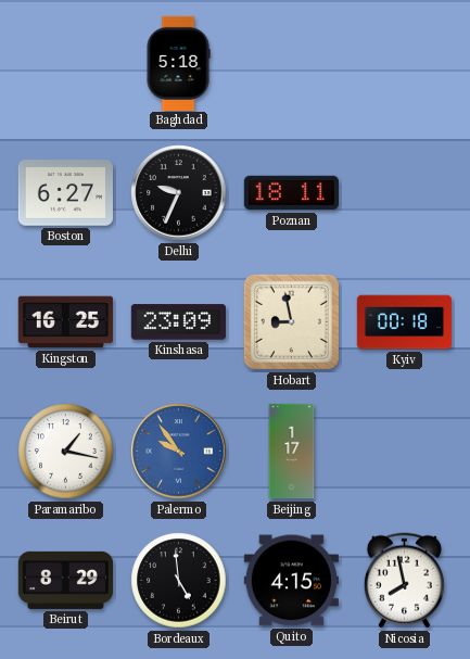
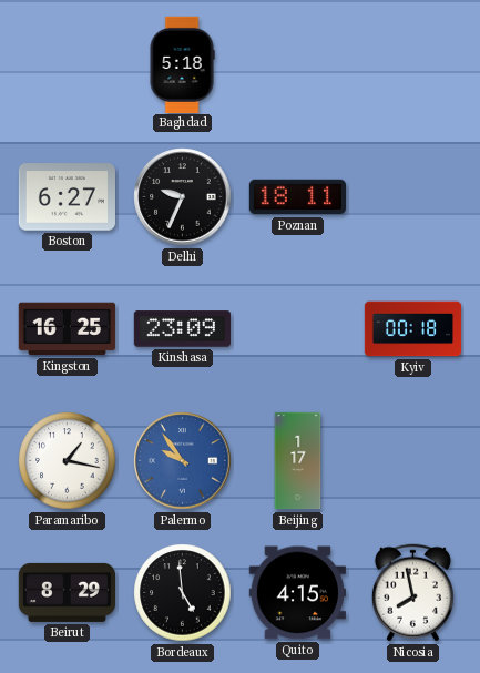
Hobart: 8:58 -> none (291, 321)
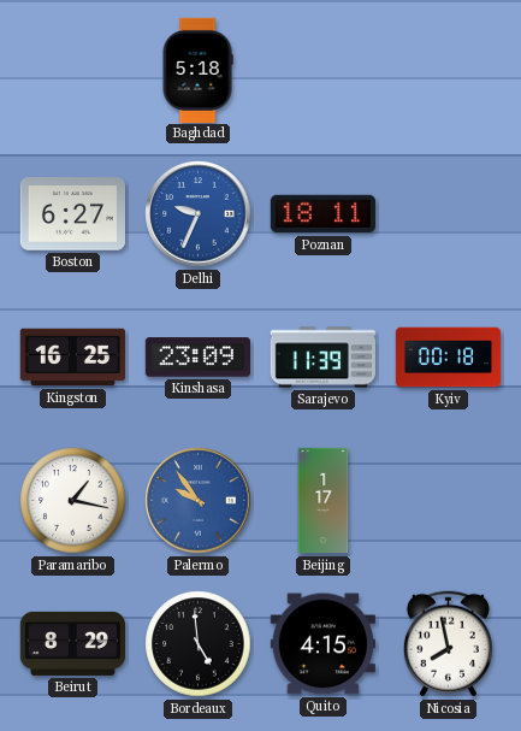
Delhi dial: black -> blue (199, 214)
Sarajevo: none -> 11:39 (322, 358)
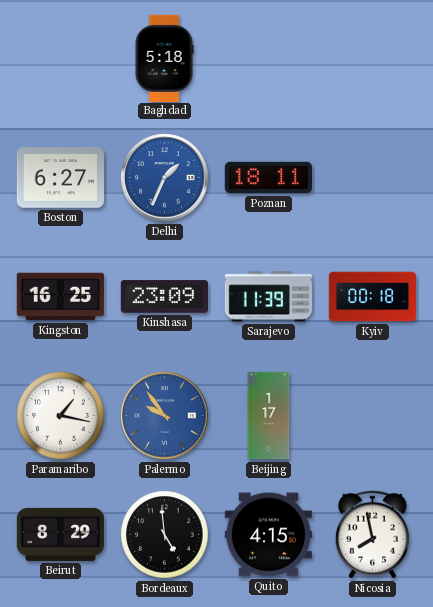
Delhi: 9:34 -> 1:34 (165, 178)
